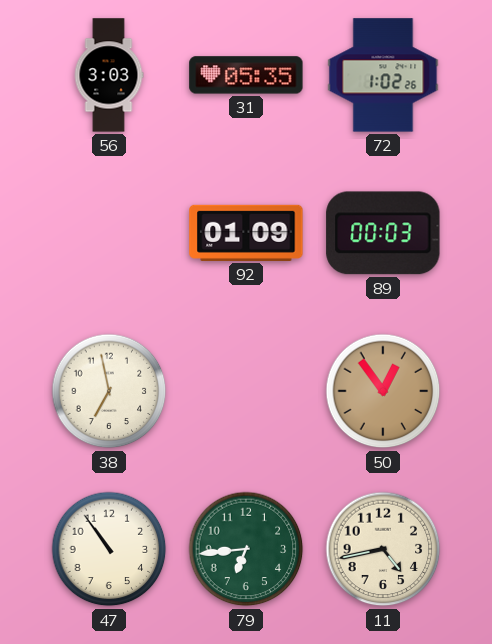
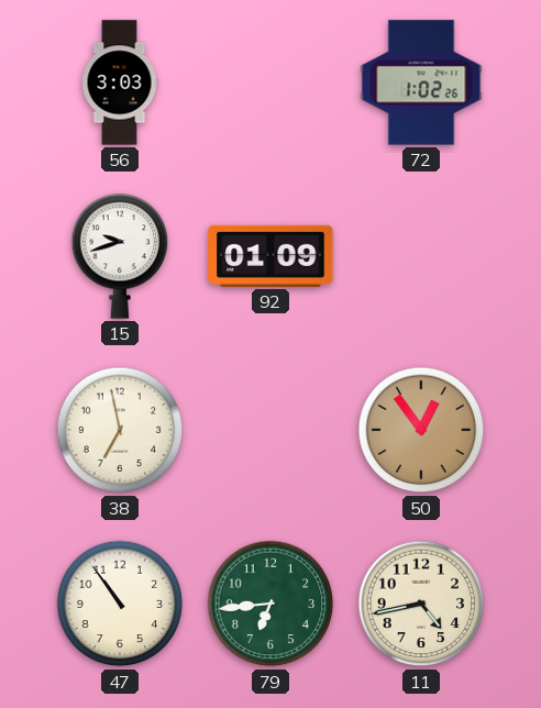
31: 05:35 -> none (246, 75)
15: none -> 9:42 (120, 256)
89: 00:03 -> none (383, 233)
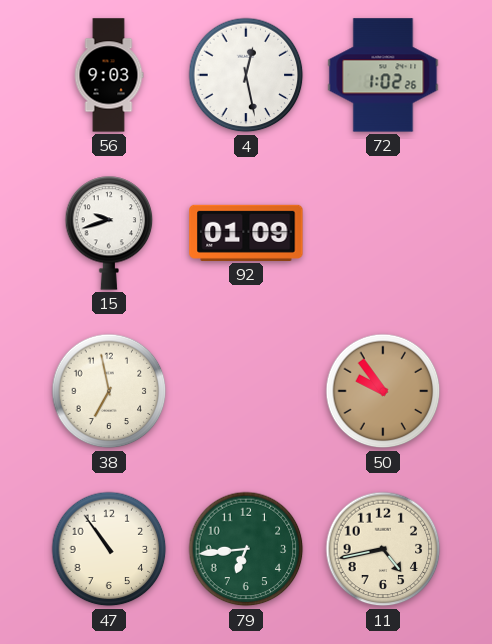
56: 3:03 -> 9:03 (109, 75)
4: none -> 12:28 (246, 75)
50: 12:54 -> 9:54 (383, 391)
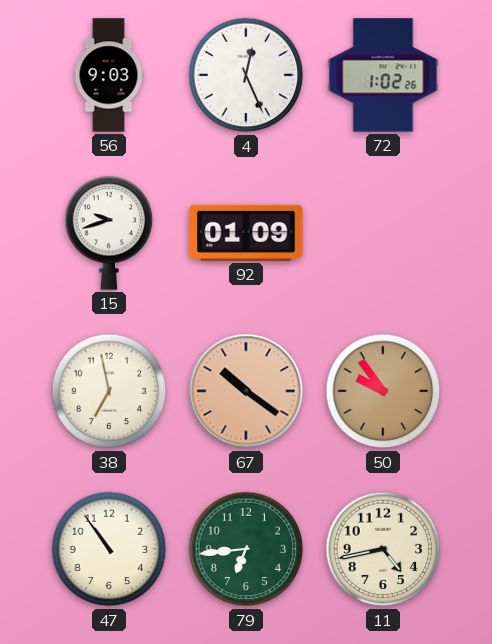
4: 12:28 -> 12:26 (246, 75)
67: none -> 10:21 (246, 391)
